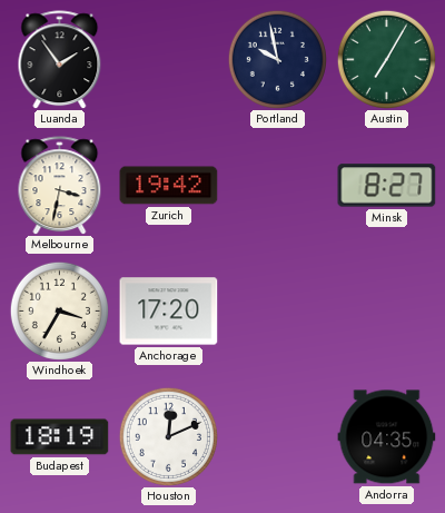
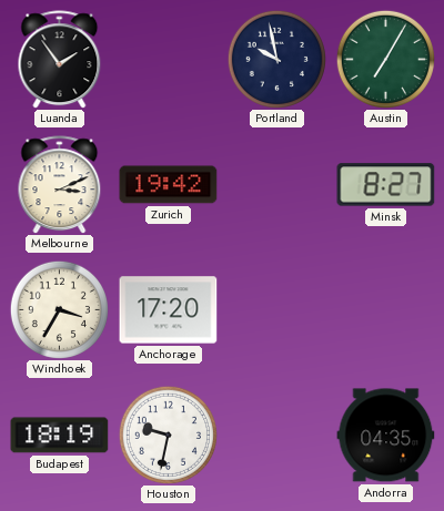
Melbourne: 3:32 -> 3:11 (60, 185)
Houston: 12:11 -> 9:32 (168, 435)
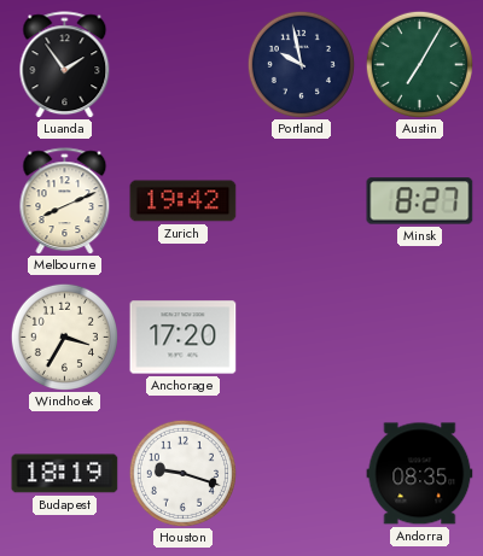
Melbourne: 3:11 -> 8:11 (65, 201)
Houston: 9:32 -> 9:18 (182, 473)
Andorra: 04:35 -> 08:35 (420, 474)
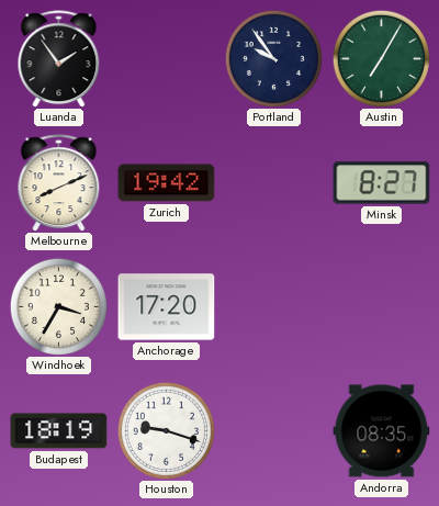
Portland: 9:58 -> 9:54 (273, 58)
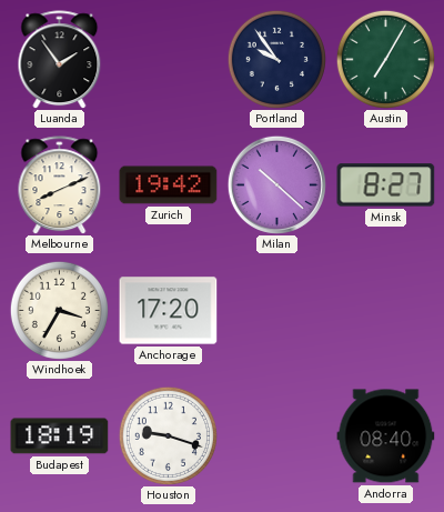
Milan: none -> 10:22 (276, 184)
Andorra: 08:35 -> 08:40 (386, 436)
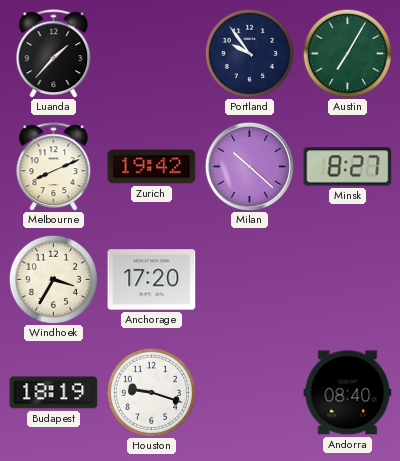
Luanda: 1:54 -> 1:37 (54, 54)
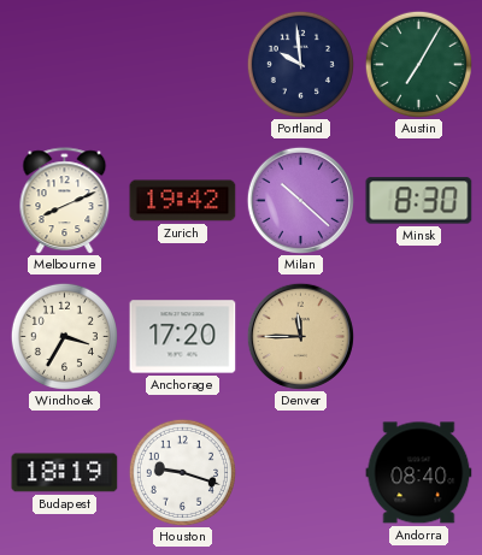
Luanda: 1:37 -> none (54, 54)
Portland: 9:54 -> 9:59 (300, 64)
Minsk: 8:27 -> 8:30 (419, 201)
Denver: none -> 11:45 (300, 336)
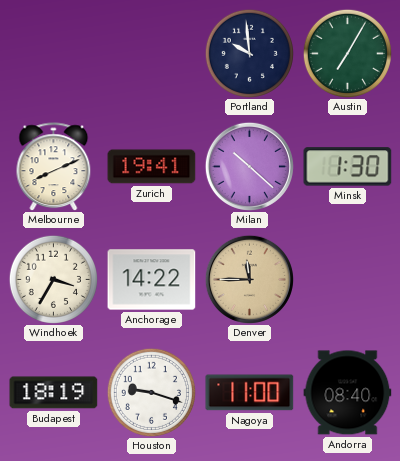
Zurich: 19:42 -> 19:41 (152, 167)
Minsk: 8:30 -> 1:30 (348, 167)
Anchorage: 17:20 -> 14:22 (152, 280)
Nagoya: none -> 11:00 (250, 393)
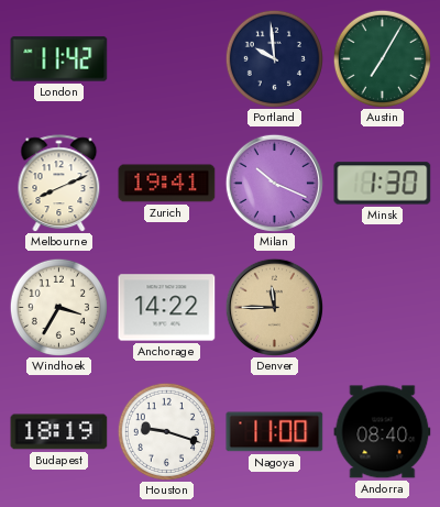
London: none -> 11:42 (59, 59)
Milan: 10:22 -> 10:19 (274, 183)
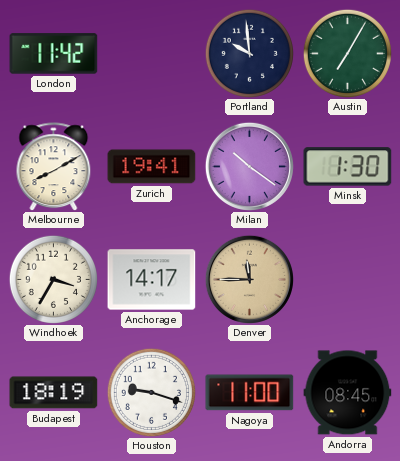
Melbourne: 8:11 -> 8:10 (54, 167)
Milan: 10:19 -> 10:21 (249, 166)
Anchorage: 14:22 -> 14:17 (152, 280)
Andorra: 08:40 -> 08:45 (348, 393)
